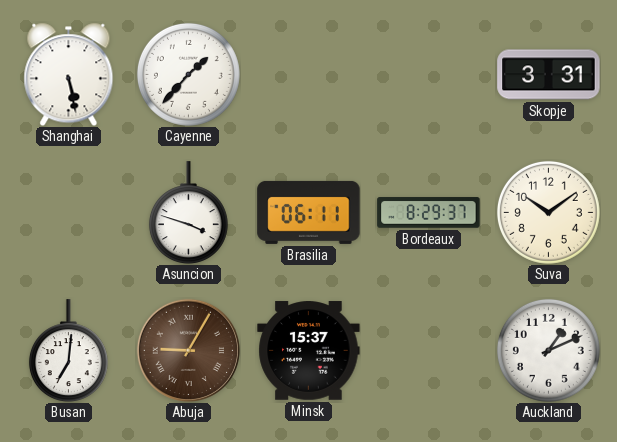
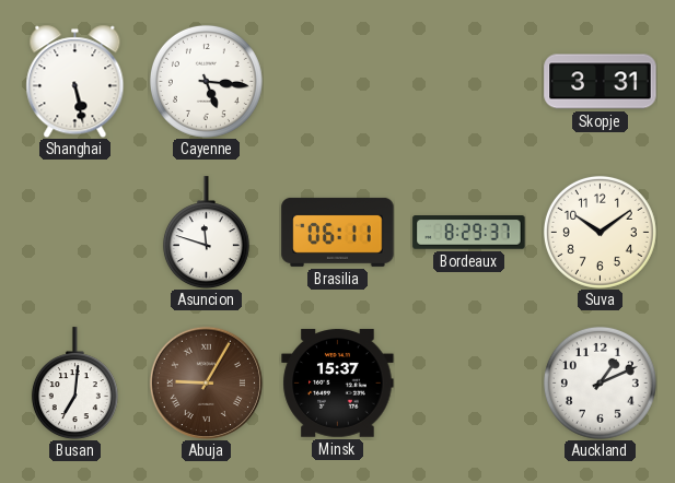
Cayenne: 1:37 -> 5:16 (206, 81)
Asuncion: 3:48 -> 11:48 (206, 233)
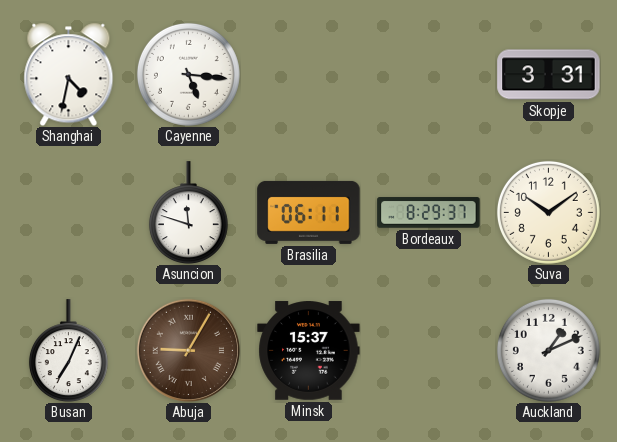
Shanghai: 5:28 -> 4:32 (69, 74)
Busan: 7:01 -> 7:04 (68, 351)
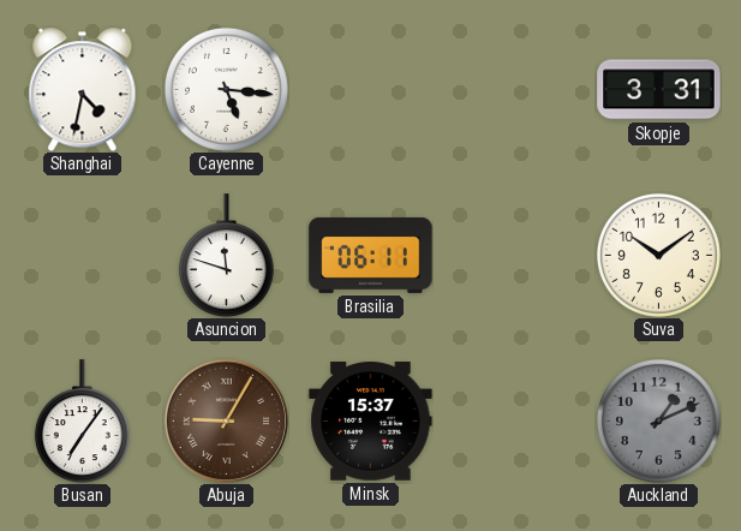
Bordeaux: 8:29 -> none (429, 213)
Busan: 7:04 -> 7:06 (82, 422)
Auckland dial: white -> grey (658, 420)
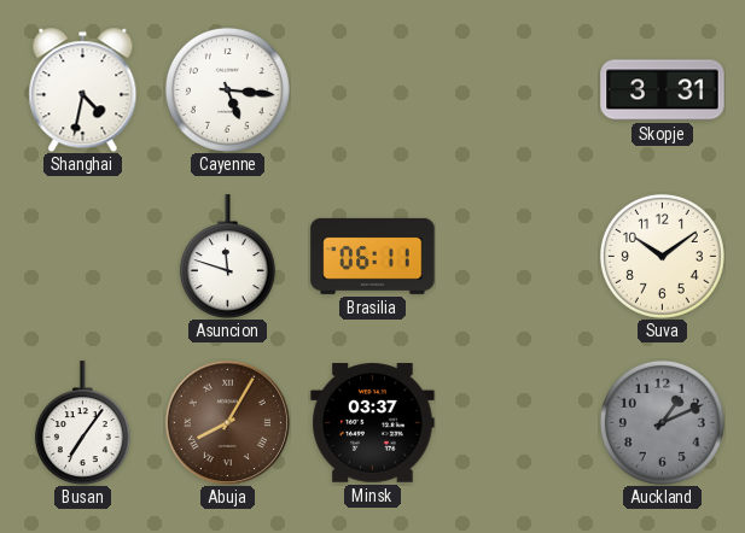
Abuja: 9:05 -> 8:05 (227, 422)
Minsk: 15:37 -> 03:37 (373, 423)
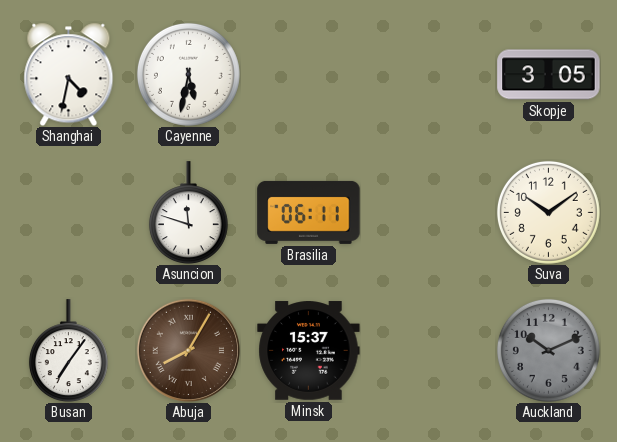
Cayenne: 5:16 -> 5:32 (188, 74)
Skopje: 3:31 -> 3:05 (549, 75)
Minsk: 03:37 -> 15:37 (309, 351)
Auckland: 1:11 -> 10:11 (548, 350)
